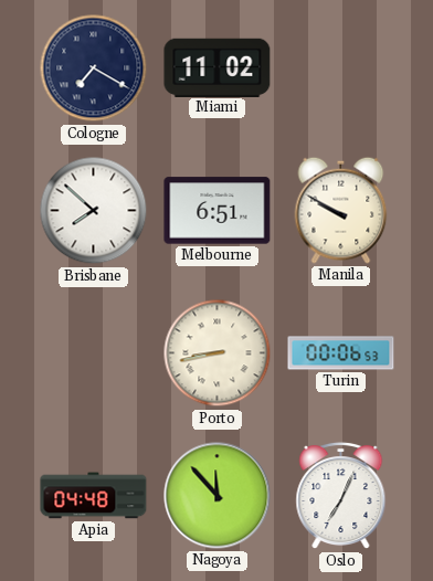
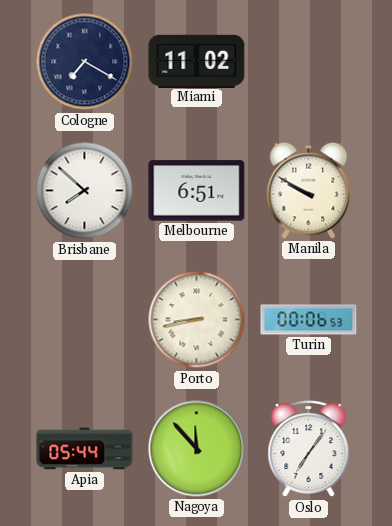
Apia: 04:48 -> 05:44 (85, 449)
Oslo: 7:04 -> 7:06 (309, 449)
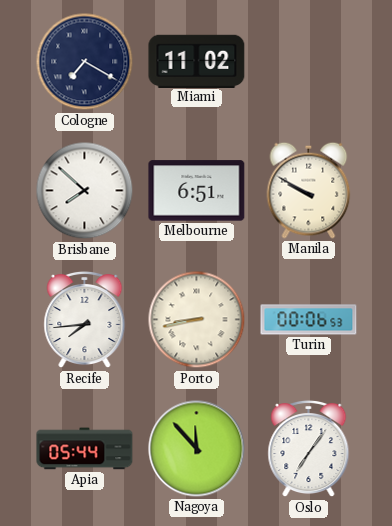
Recife: none -> 7:44 (85, 320)
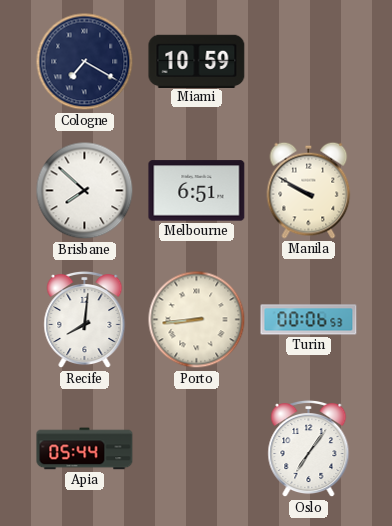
Miami: 11:02 -> 10:59 (197, 61)
Recife: 7:44 -> 8:01 (85, 320)
Porto: 8:43 -> 8:44 (197, 320)
Nagoya: 11:53 -> none (197, 449)
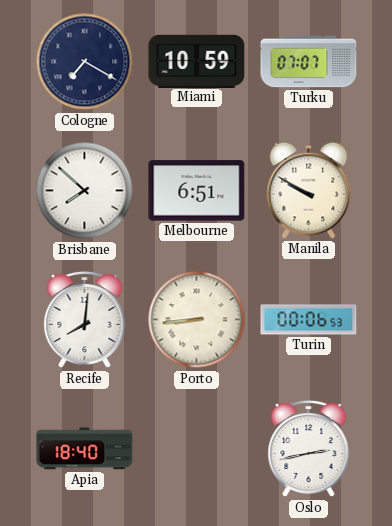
Turku: none -> 07:07 (309, 62)
Apia: 05:44 -> 18:40 (85, 449)
Oslo: 7:06 -> 2:43 (309, 449)
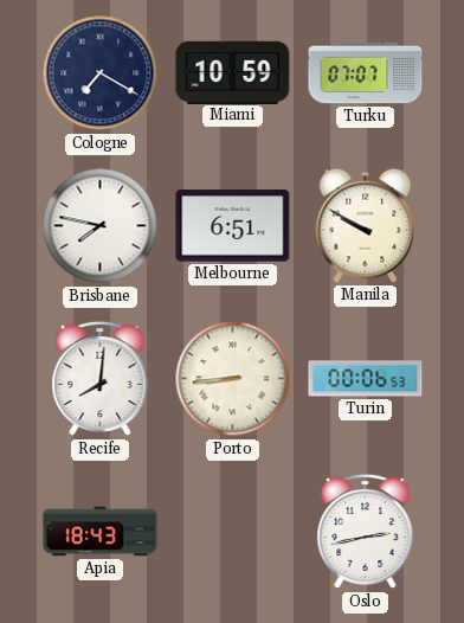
Brisbane: 7:52 -> 7:47 (101, 226)
Apia: 18:40 -> 18:43 (101, 532)
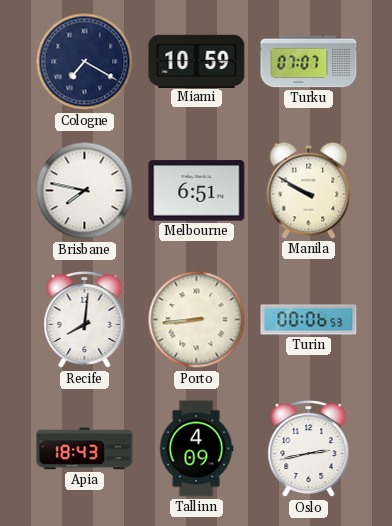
Tallinn: none -> 4:09 (196, 449)
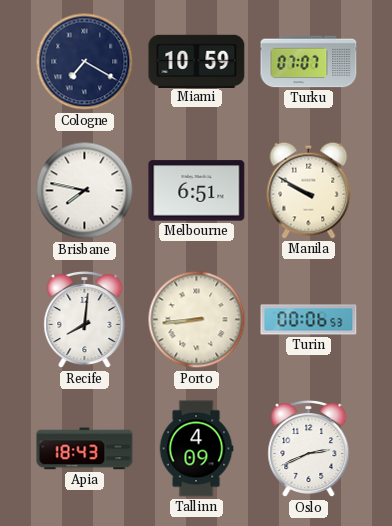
Oslo: 2:43 -> 2:41 (309, 449)
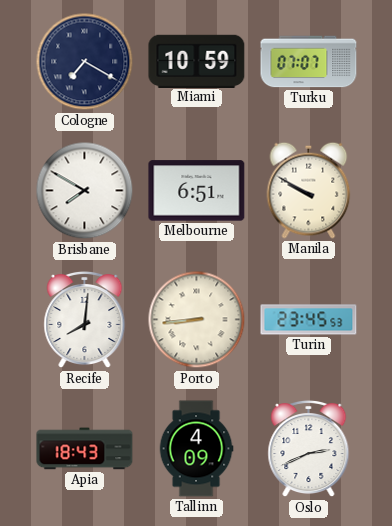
Brisbane: 7:47 -> 7:50 (85, 191)
Turin: 00:06 -> 23:45 (309, 320)
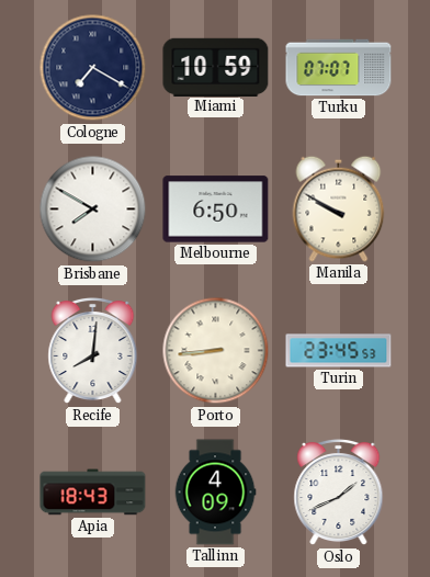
Melbourne: 6:51 -> 6:50 (216, 210)
Oslo: 2:41 -> 1:41 (339, 493)
